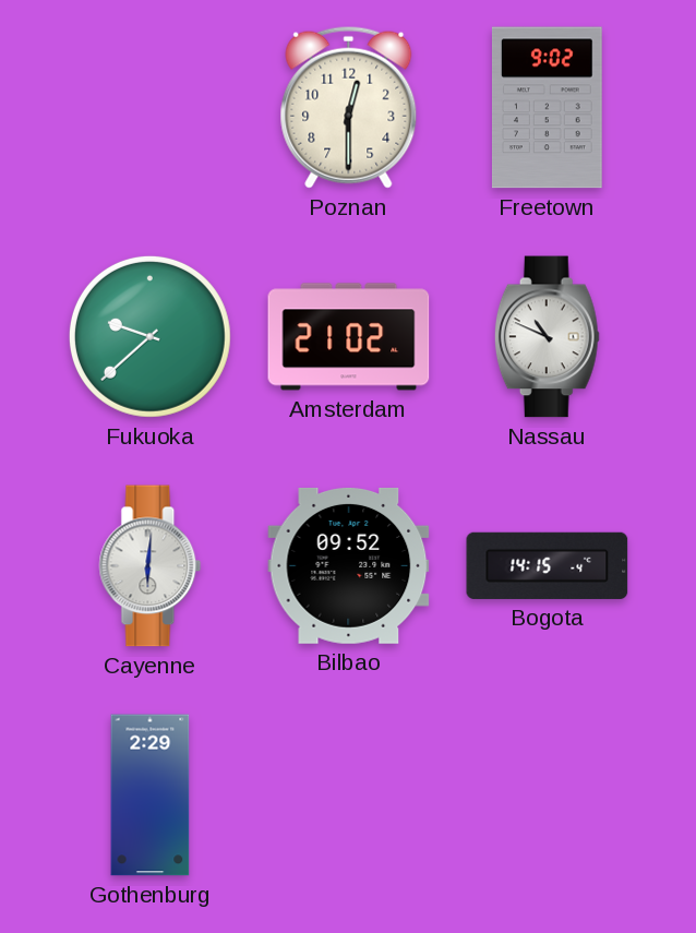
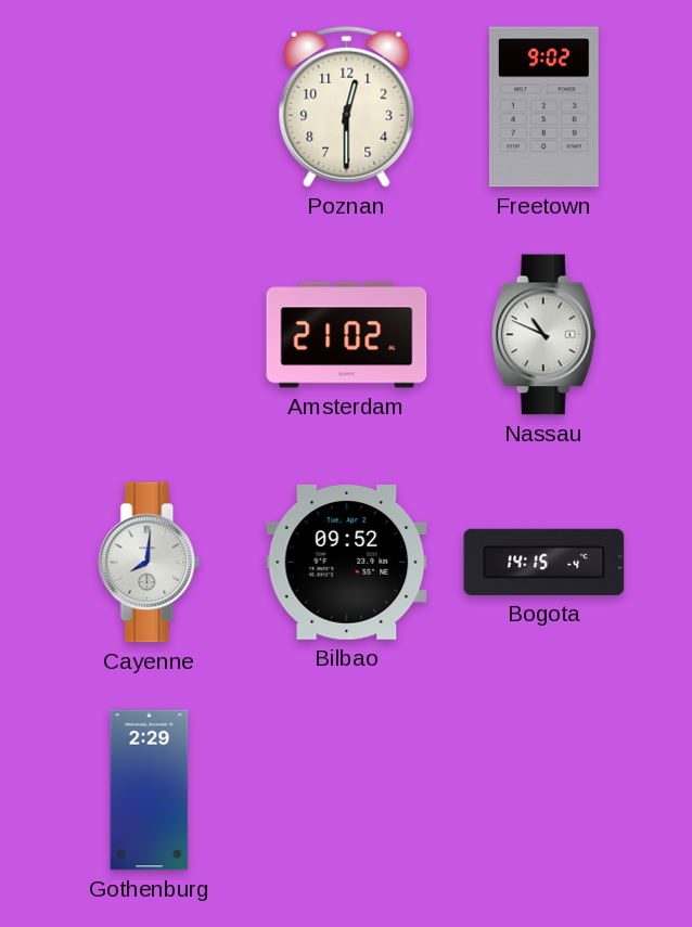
Fukuoka: 9:38 -> none (149, 336)
Cayenne: 6:01 -> 8:01 (150, 563)
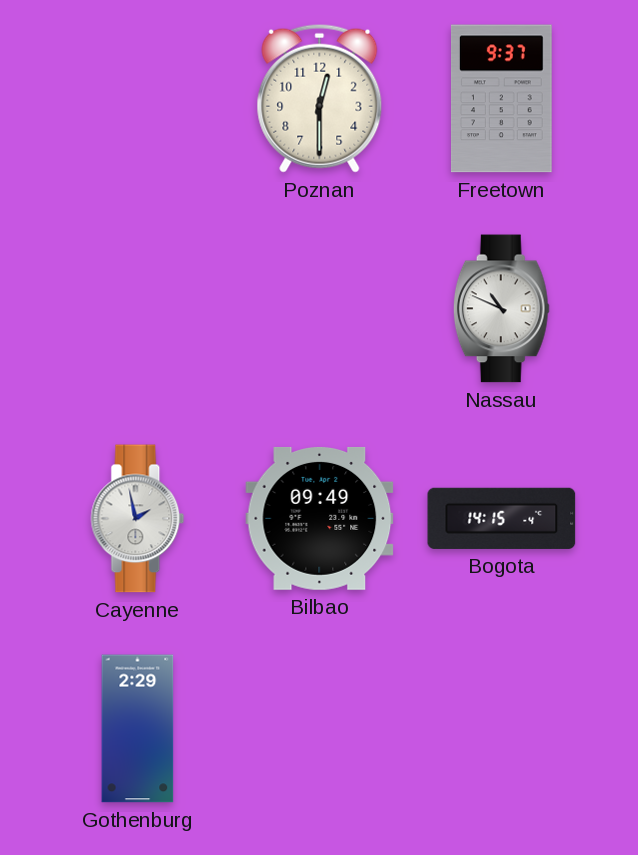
Freetown: 9:02 -> 9:37 (501, 99)
Amsterdam: 21:02 -> none (347, 335)
Cayenne: 8:01 -> 1:58 (138, 519)
Bilbao: 09:52 -> 09:49 (320, 518)
